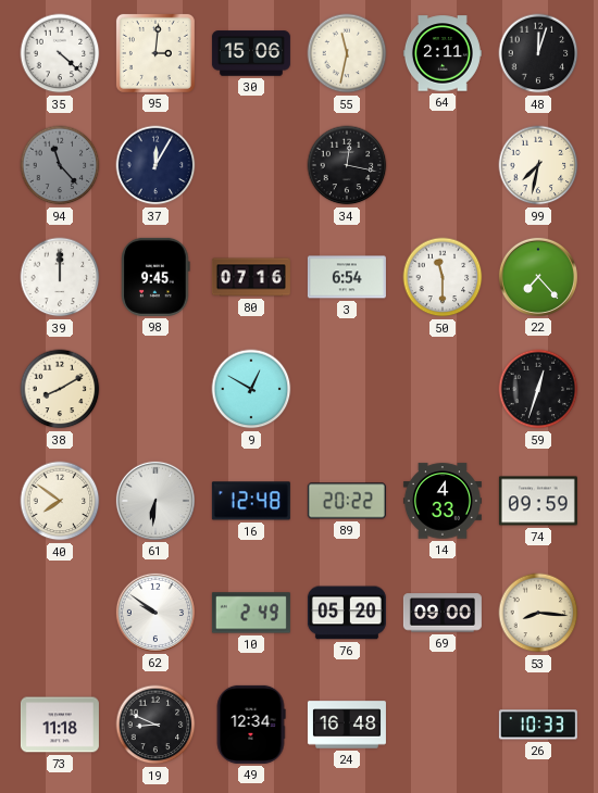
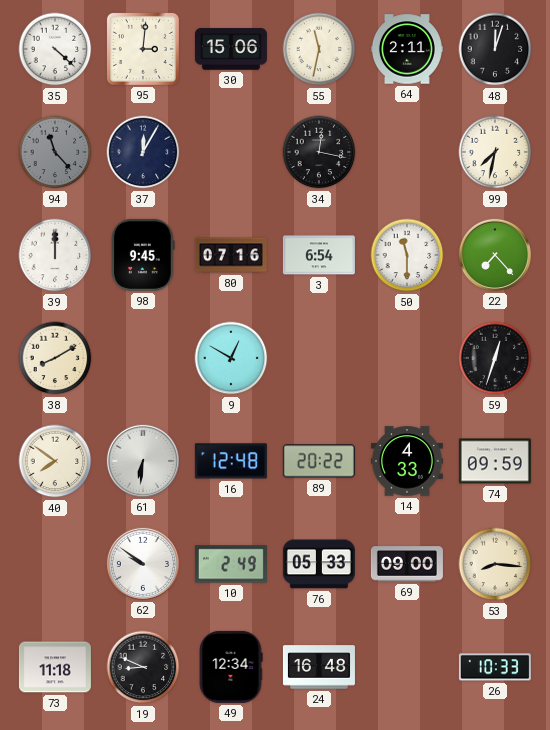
76: 05:20 -> 05:33 (319, 564)
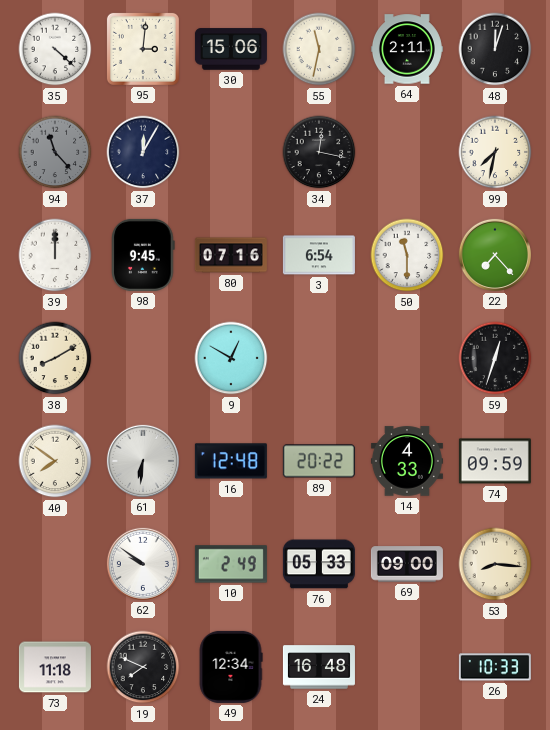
19: 8:49 -> 7:49 (143, 667)
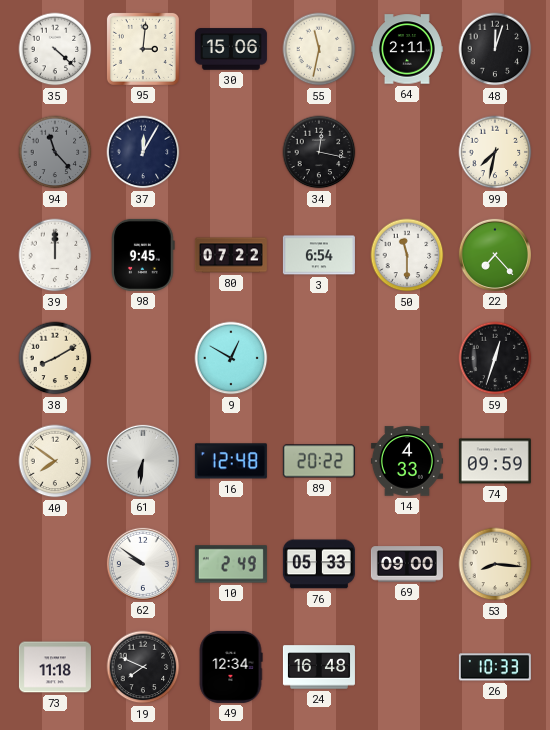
80: 07:16 -> 07:22 (231, 255)
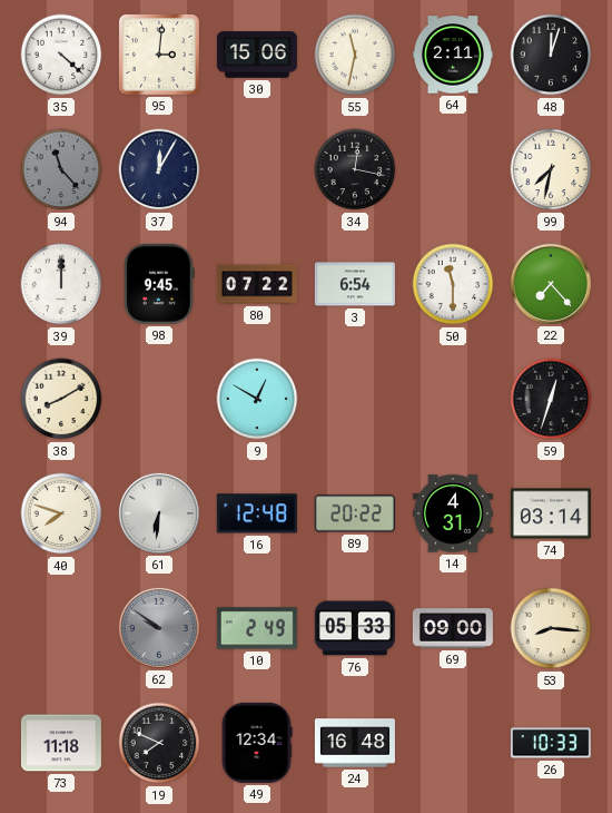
40: 7:51 -> 7:48 (61, 513)
14: 4:33 -> 4:31 (453, 513)
74: 09:59 -> 03:14 (551, 513)
62 dial: white -> grey (159, 628)
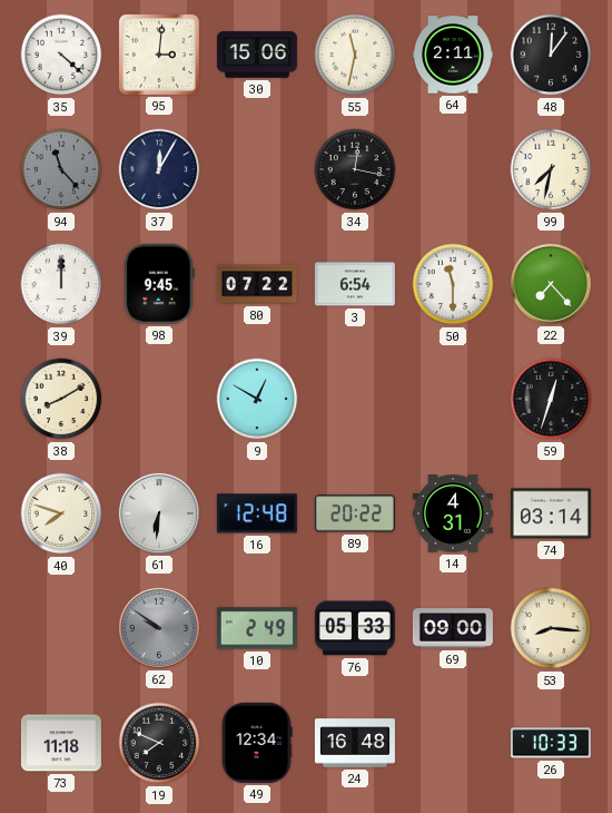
48: 12:03 -> 12:06 (551, 55)
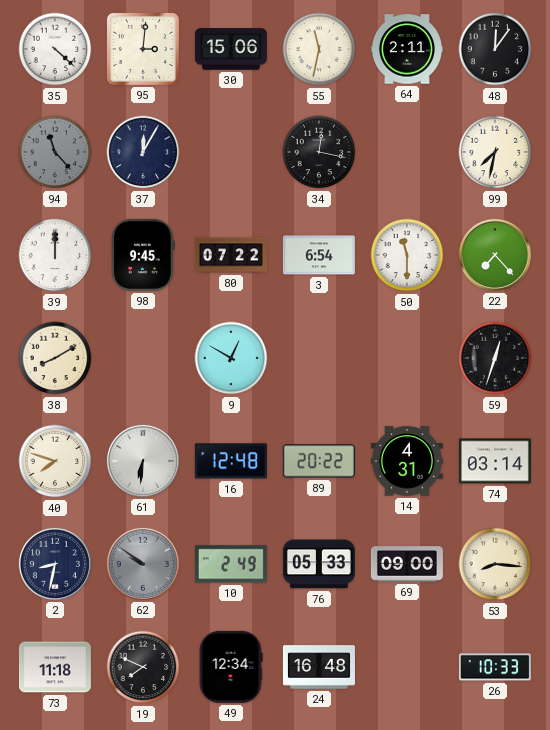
2: none -> 8:32 (55, 564)
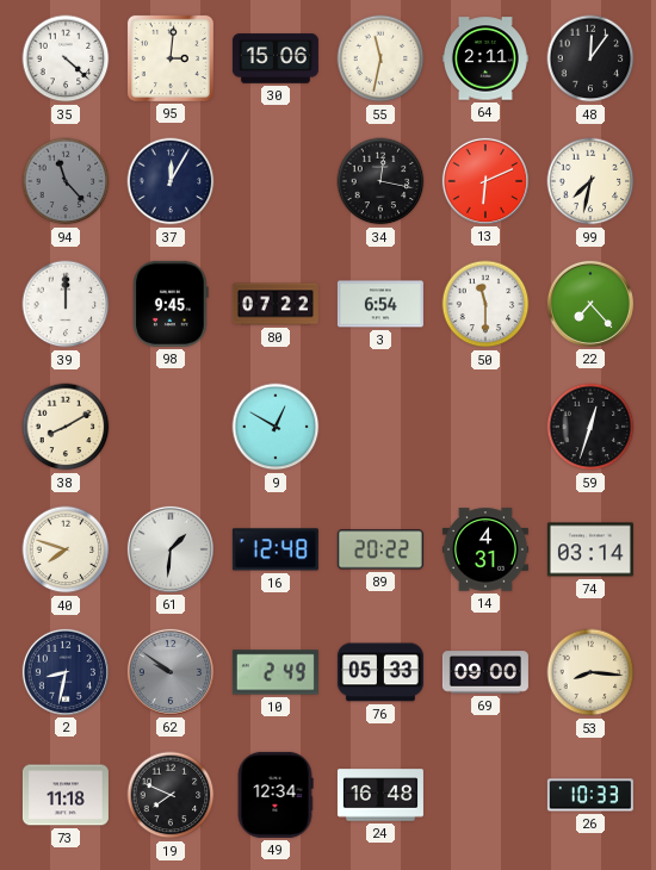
13: none -> 6:11 (485, 181)
61: 6:31 -> 1:31 (171, 549)
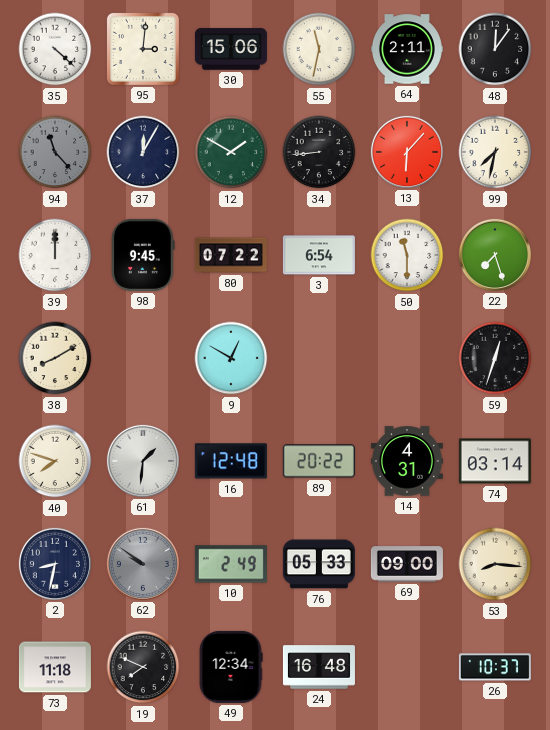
12: none -> 1:50 (231, 152)
34: 12:17 -> 8:44 (319, 152)
13: 6:11 -> 6:07 (407, 152)
22: 7:23 -> 7:27 (495, 255)
26: 10:33 -> 10:37 (495, 667)
